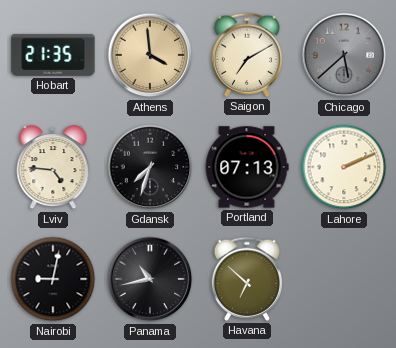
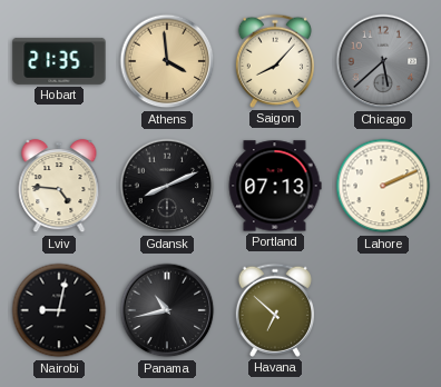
Saigon: 7:10 -> 8:07 (275, 61)
Gdansk: 7:33 -> 8:11 (167, 186)
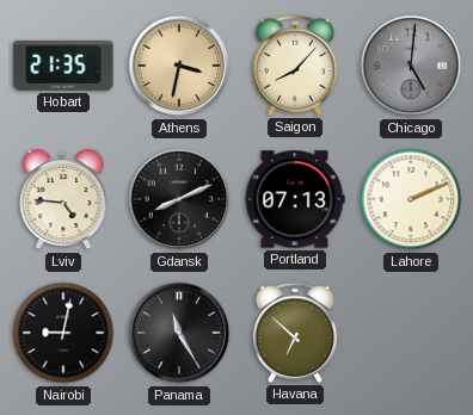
Athens: 3:59 -> 3:32 (179, 66)
Chicago: 5:38 -> 5:01 (411, 66)
Panama: 10:43 -> 11:25 (179, 333)
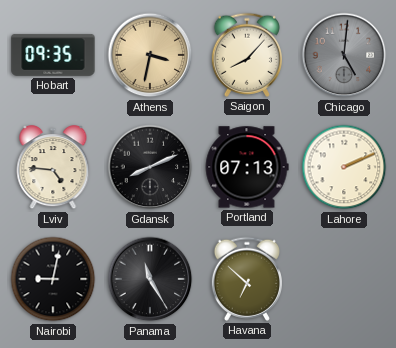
Hobart: 21:35 -> 09:35 (53, 55)
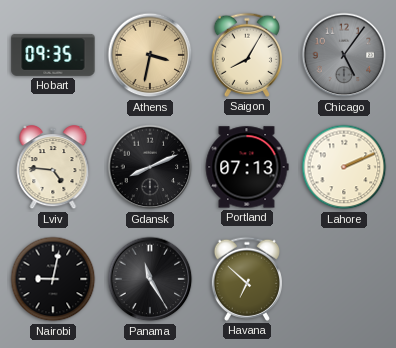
Saigon: 8:07 -> 8:05 (247, 55)
Chicago: 5:01 -> 5:06 (344, 55)
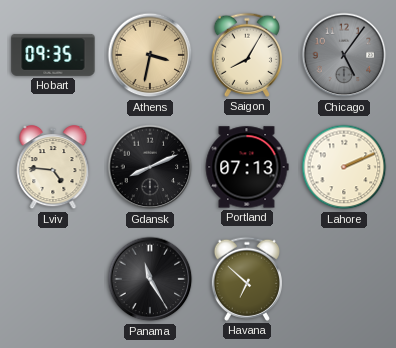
Nairobi: 9:02 -> none (53, 279)
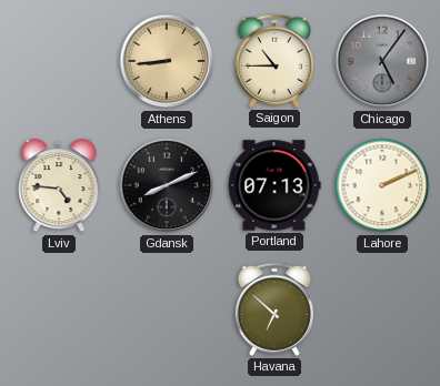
Hobart: 09:35 -> none (53, 55)
Athens: 3:32 -> 8:44 (167, 61)
Saigon: 8:05 -> 10:45 (274, 61)
Panama: 11:25 -> none (150, 279)
